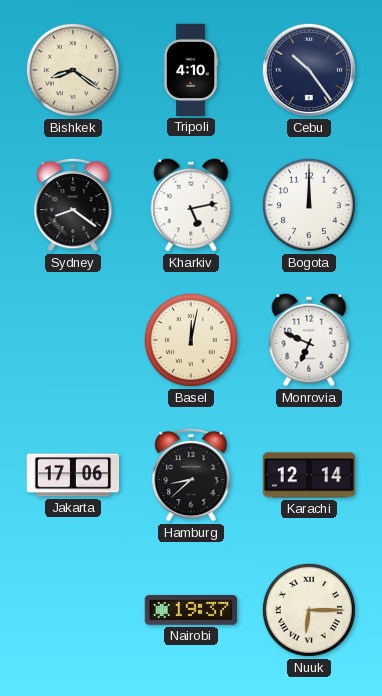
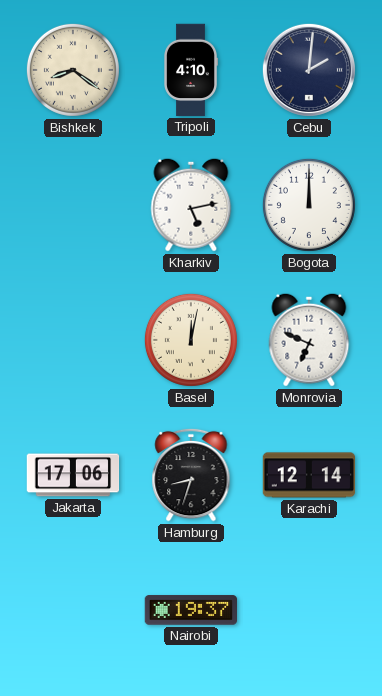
Cebu: 10:24 -> 2:01 (309, 70)
Sydney: 8:21 -> none (73, 205)
Hamburg: 8:38 -> 8:33 (191, 475)
Nuuk: 6:15 -> none (309, 610)
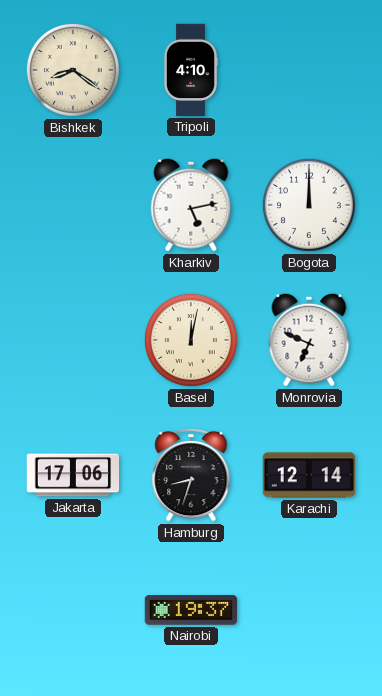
Cebu: 2:01 -> none (309, 70)
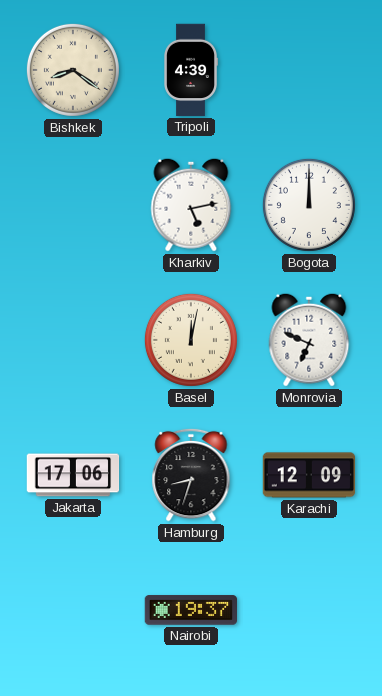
Tripoli: 4:10 -> 4:39 (191, 70)
Karachi: 12:14 -> 12:09 (309, 475)
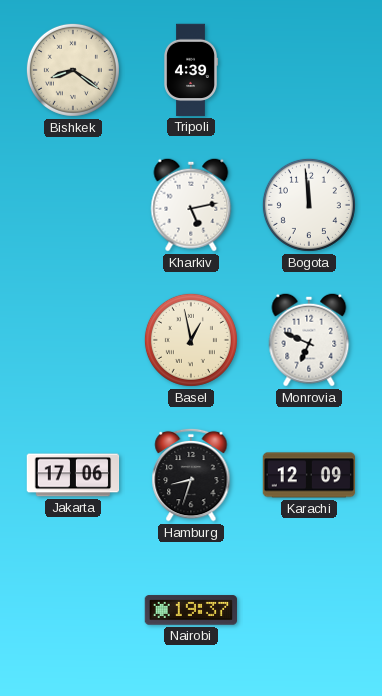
Bogota: 12:00 -> 11:59 (309, 205)
Basel: 12:02 -> 12:58 (191, 340)
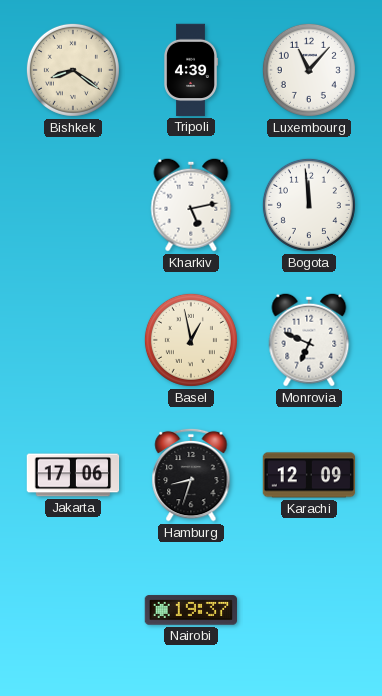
Luxembourg: none -> 11:07 (309, 70)
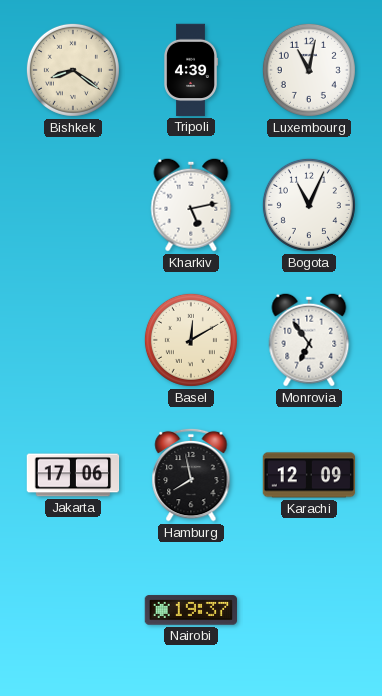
Luxembourg: 11:07 -> 11:02 (309, 70)
Bogota: 11:59 -> 11:04 (309, 205)
Basel: 12:58 -> 12:10 (191, 340)
Monrovia: 6:49 -> 6:54 (309, 340)
Hamburg: 8:33 -> 7:58 (191, 475)
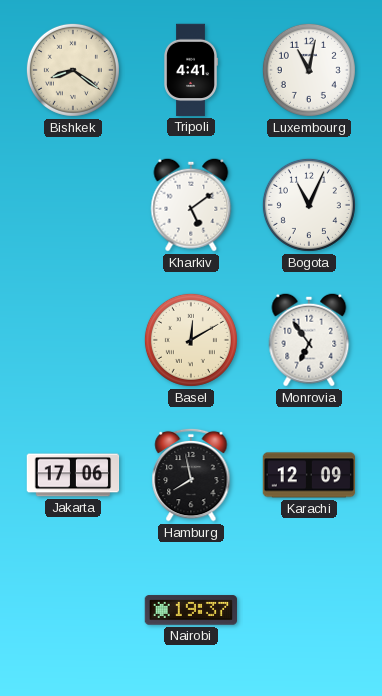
Tripoli: 4:39 -> 4:41 (191, 70)
Kharkiv: 5:13 -> 5:09 (191, 205)
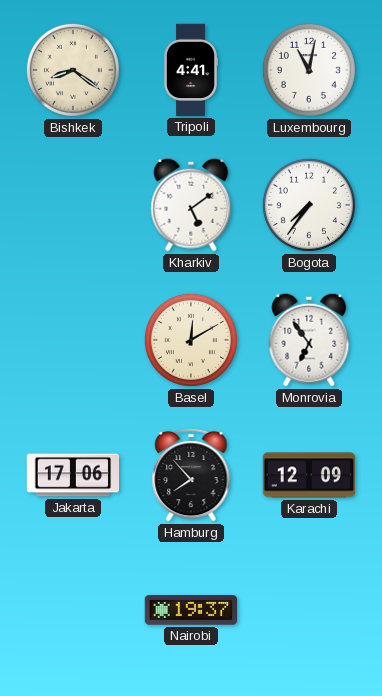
Bogota: 11:04 -> 7:36 (309, 205)
Hamburg: 7:58 -> 7:53 (191, 475)
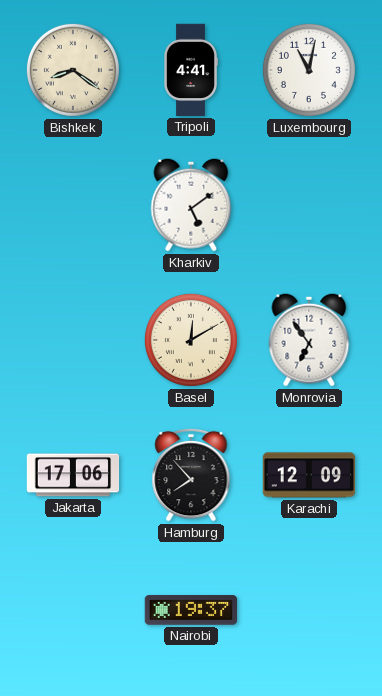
Bogota: 7:36 -> none (309, 205)
